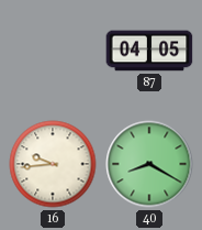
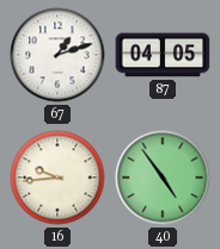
67: none -> 1:12 (57, 55)
40: 8:20 -> 4:54 (163, 178)
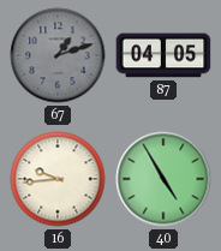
67 dial: white -> grey (58, 55)
40: 4:54 -> 4:55 (163, 179)
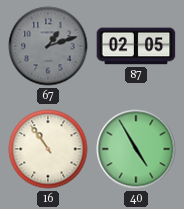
87: 04:05 -> 02:05 (136, 46)
16: 9:44 -> 10:54 (48, 149)
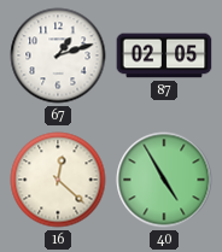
67 dial: grey -> white (58, 55)
16: 10:54 -> 12:22 (58, 180)
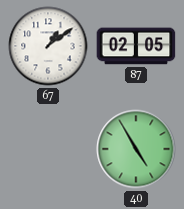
67: 1:12 -> 1:09 (48, 46)
16: 12:22 -> none (58, 180)
